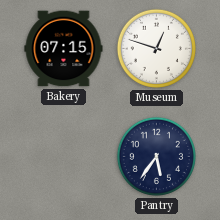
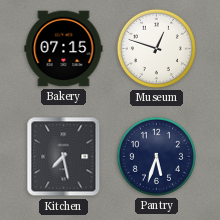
Kitchen: none -> 7:28 (64, 157)
Pantry: 5:36 -> 5:33 (156, 156)
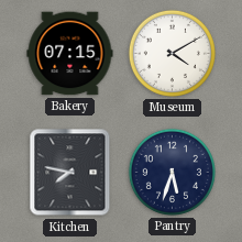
Museum: 12:48 -> 4:10 (172, 53)
Kitchen: 7:28 -> 7:47 (70, 173)
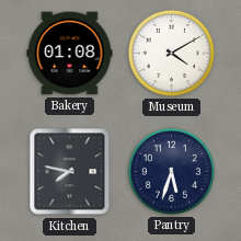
Bakery: 07:15 -> 01:08 (70, 54)
